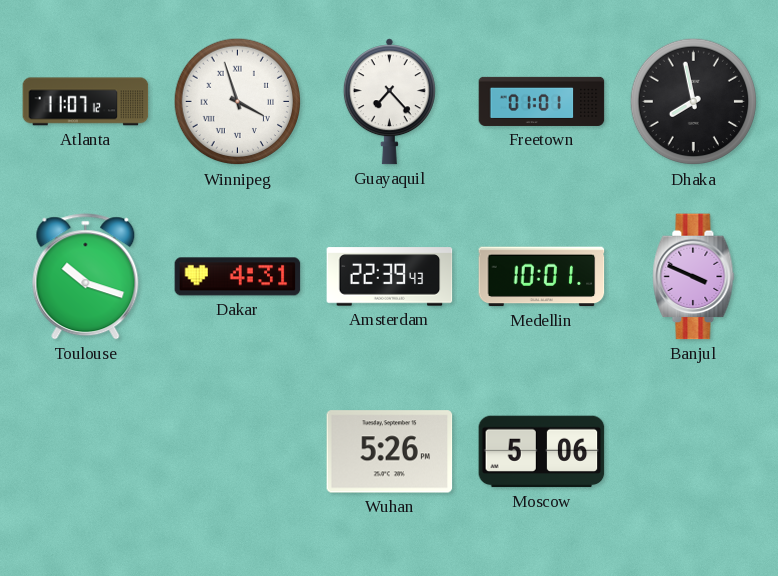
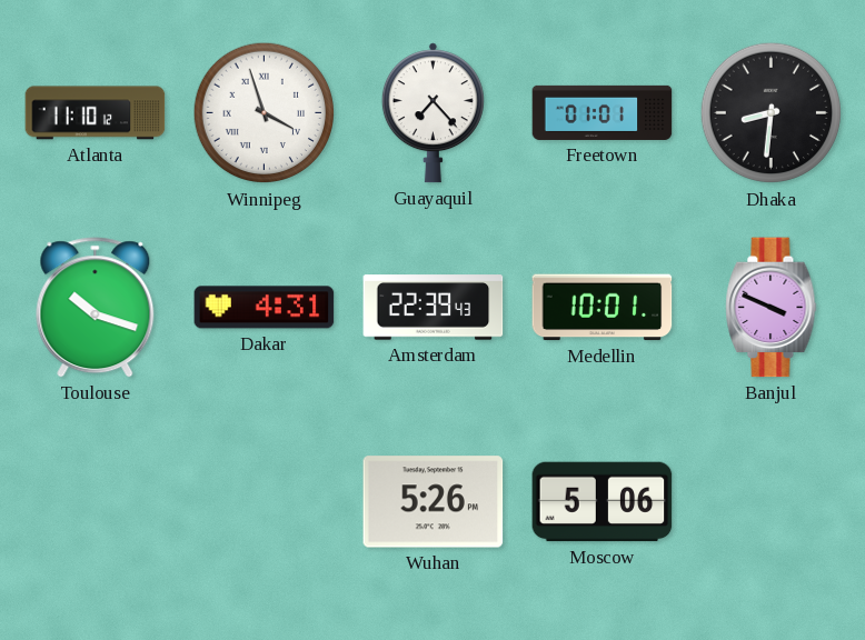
Atlanta: 11:07 -> 11:10 (96, 113)
Dhaka: 7:58 -> 8:31 (772, 113)
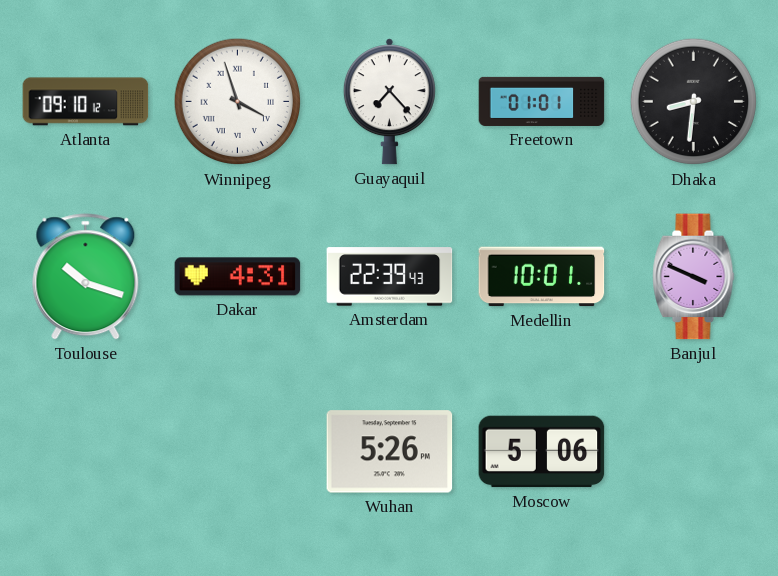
Atlanta: 11:10 -> 09:10 (86, 102)
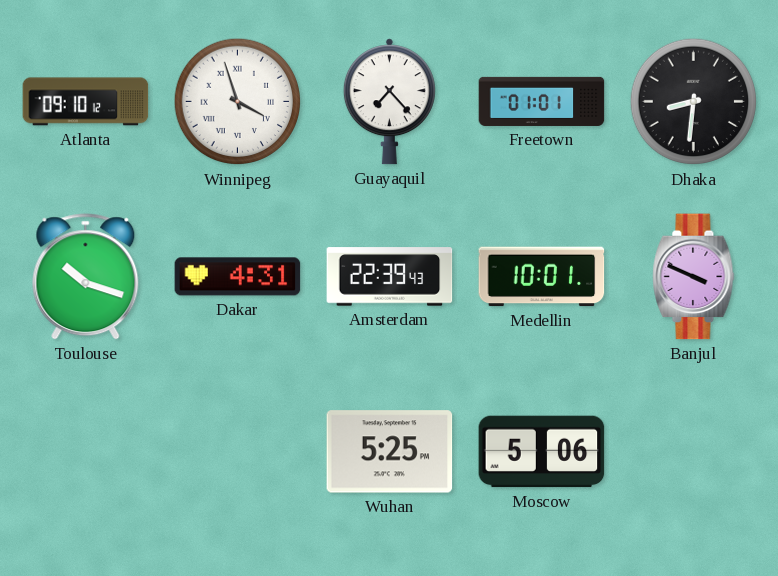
Wuhan: 5:26 -> 5:25 (390, 452)
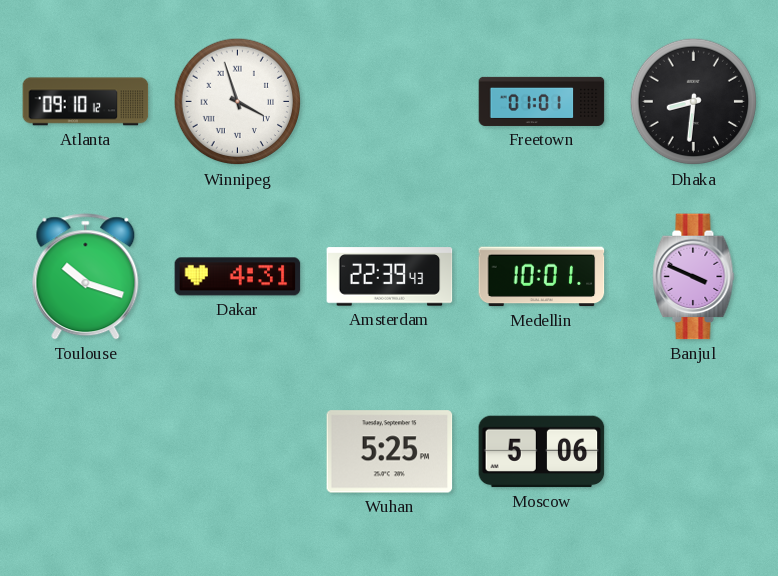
Guayaquil: 7:23 -> none (389, 102)
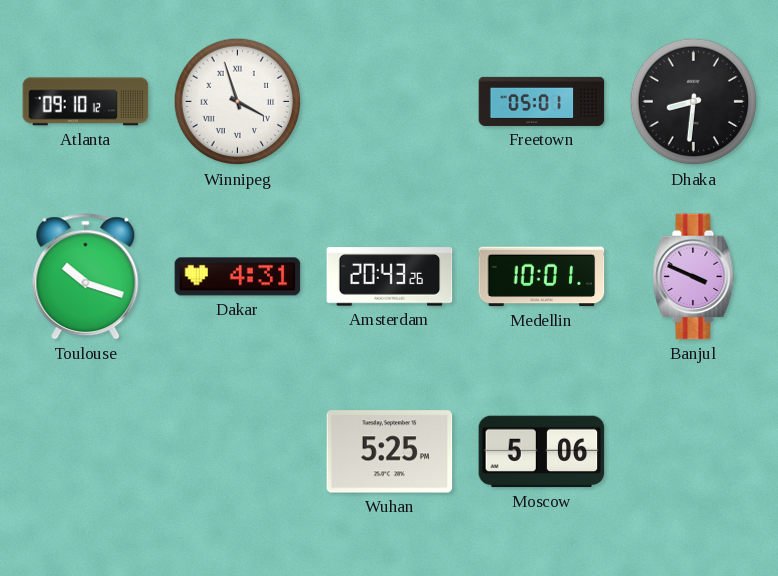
Freetown: 01:01 -> 05:01 (542, 101)
Amsterdam: 22:39 -> 20:43 (390, 277)
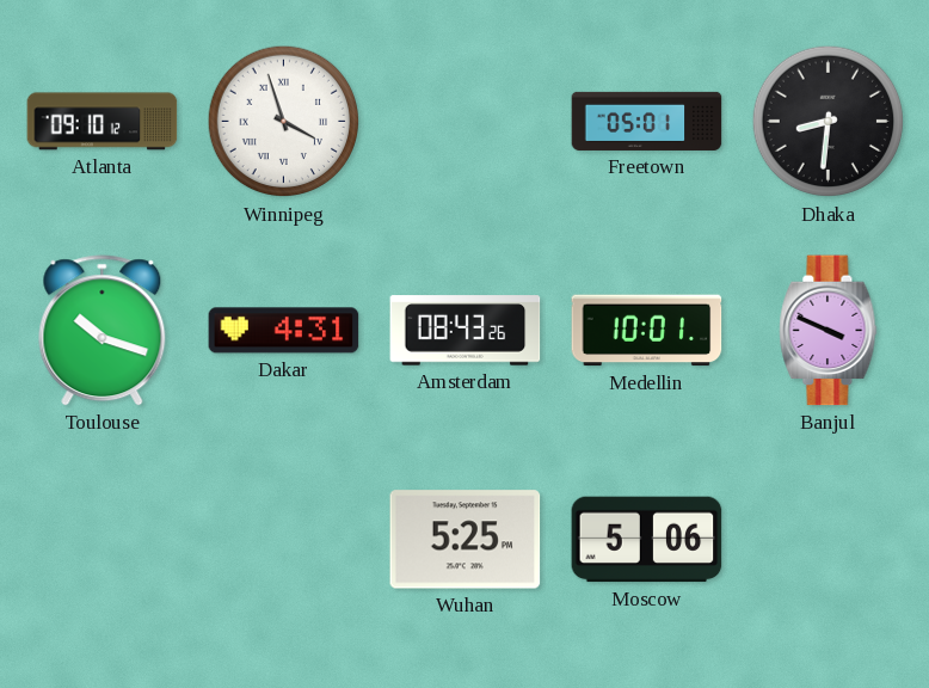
Amsterdam: 20:43 -> 08:43 (466, 331)
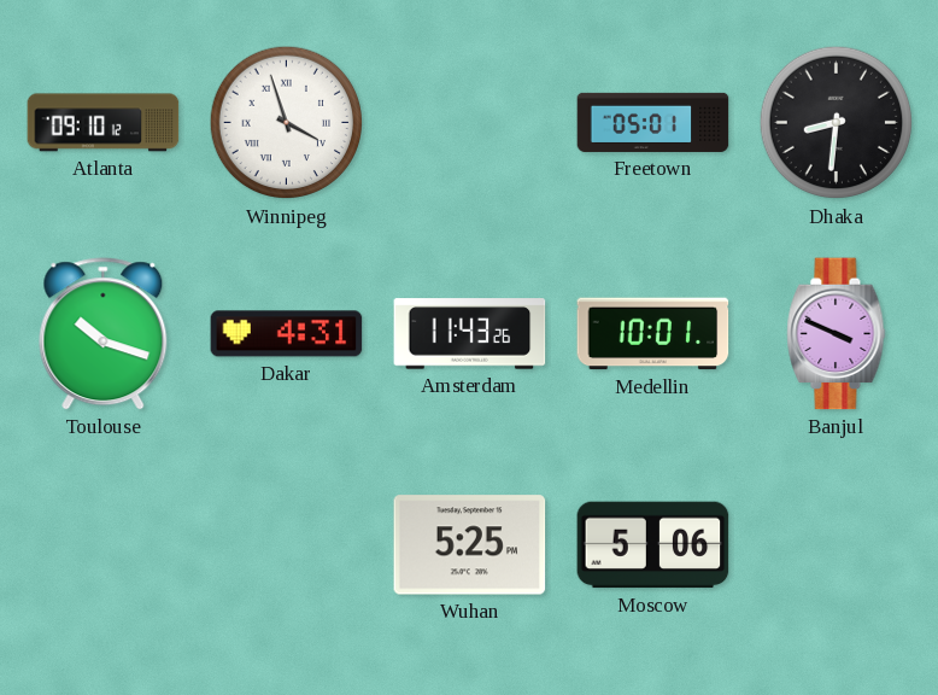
Amsterdam: 08:43 -> 11:43 (470, 334)
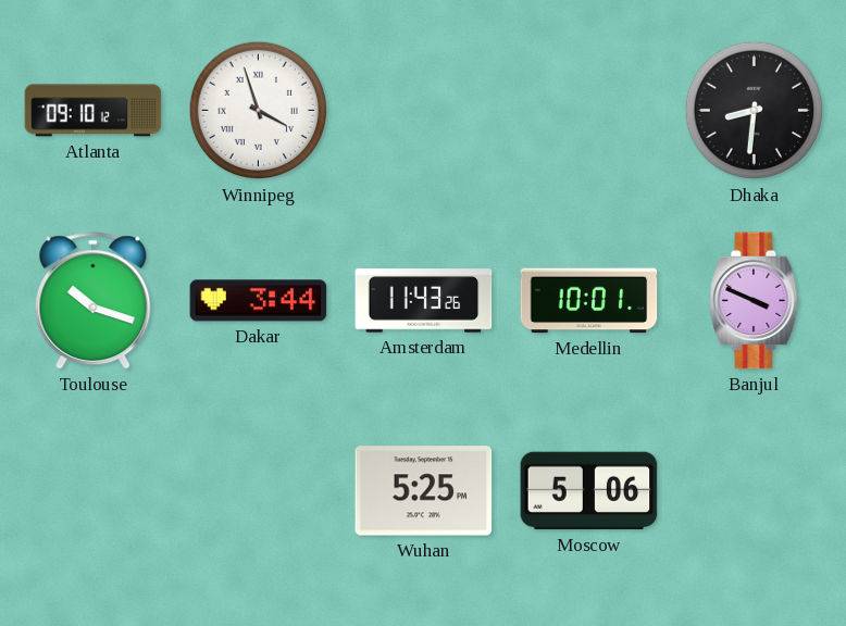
Freetown: 05:01 -> none (653, 122)
Dakar: 4:31 -> 3:44 (259, 301)
